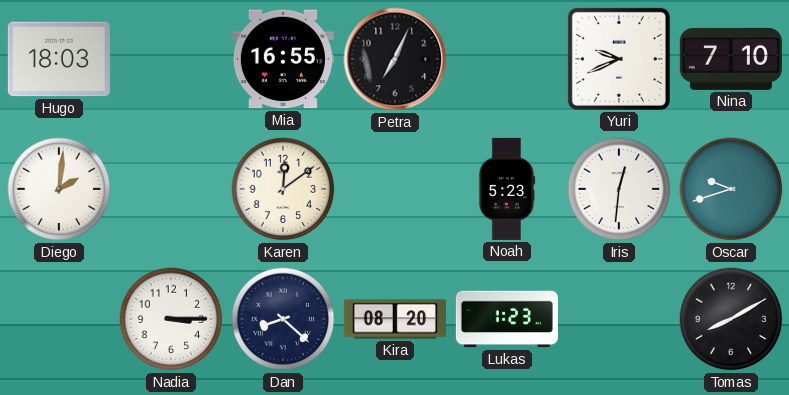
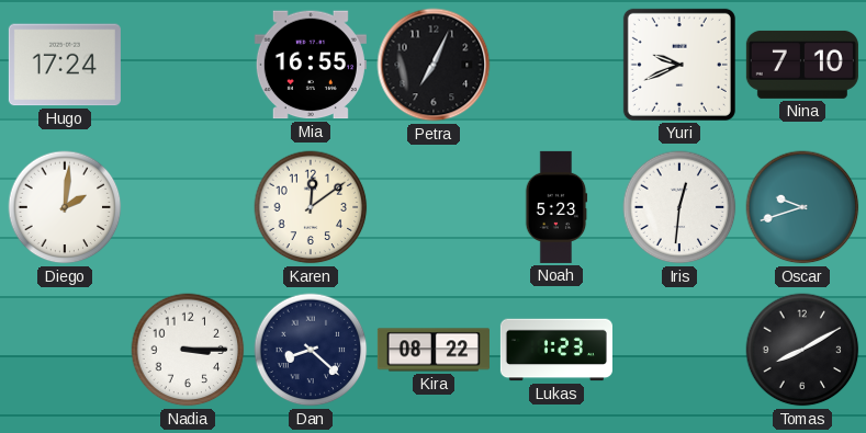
Hugo: 18:03 -> 17:24 (65, 65)
Kira: 08:20 -> 08:22 (434, 350)
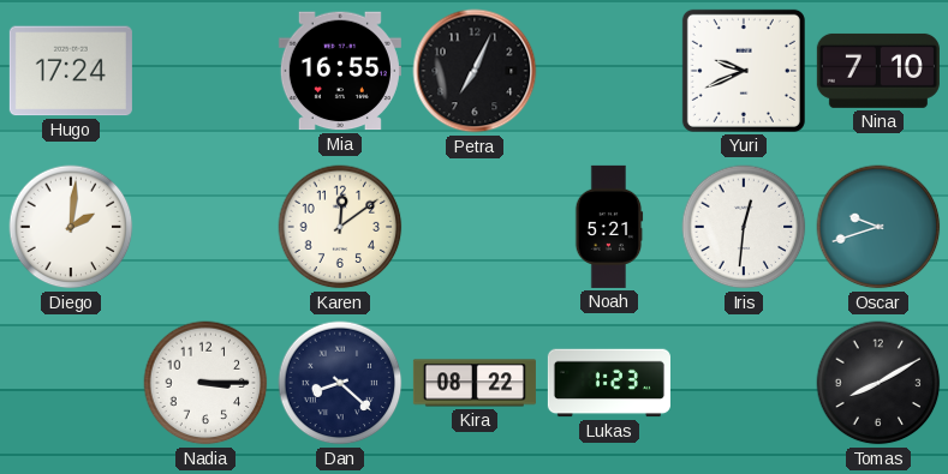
Noah: 5:23 -> 5:21 (609, 227)
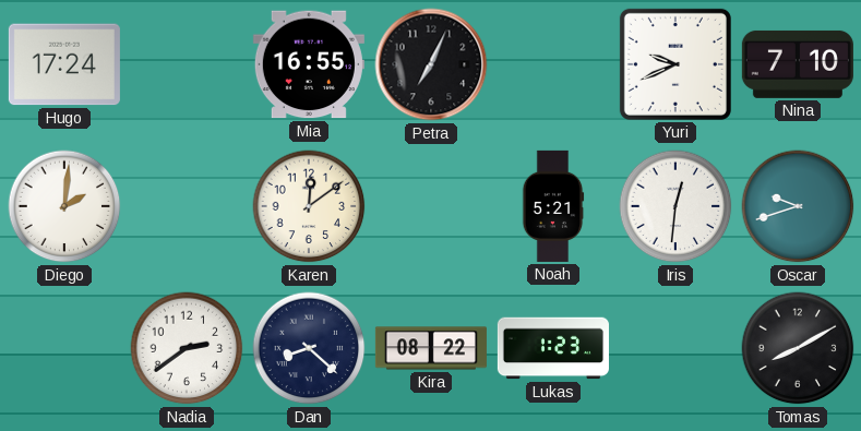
Nadia: 3:15 -> 2:39 (187, 348)
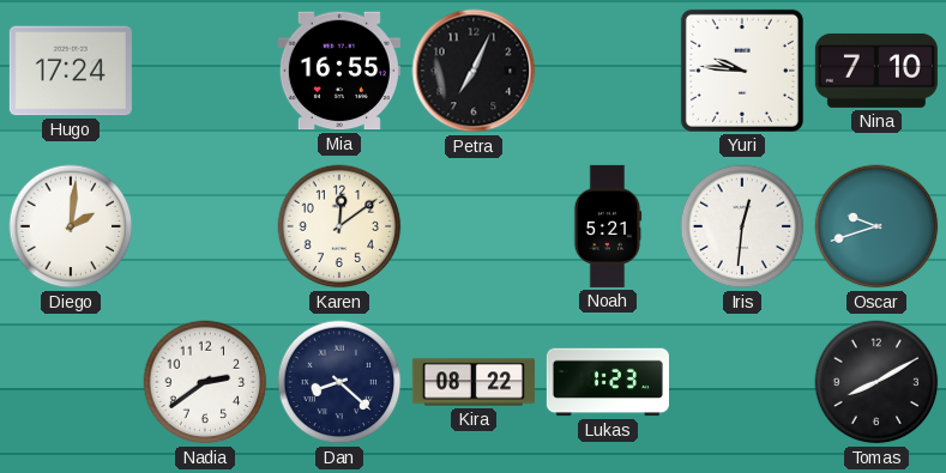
Yuri: 9:41 -> 9:46 (742, 71)
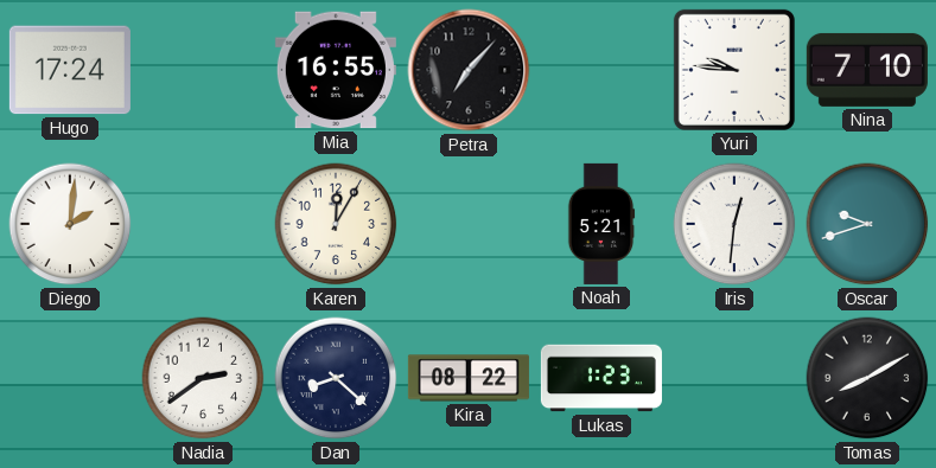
Petra: 7:04 -> 7:07 (469, 70)
Karen: 12:09 -> 12:05 (336, 224)
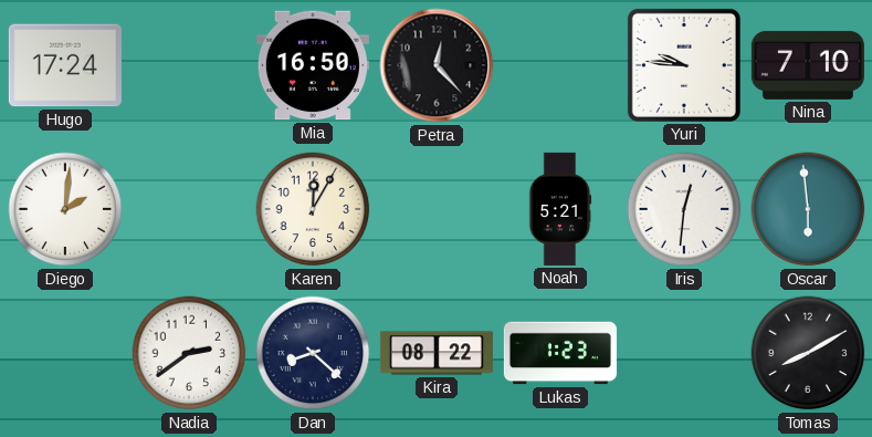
Mia: 16:55 -> 16:50 (313, 65)
Petra: 7:07 -> 12:23 (437, 65)
Oscar: 9:42 -> 5:59 (808, 209)
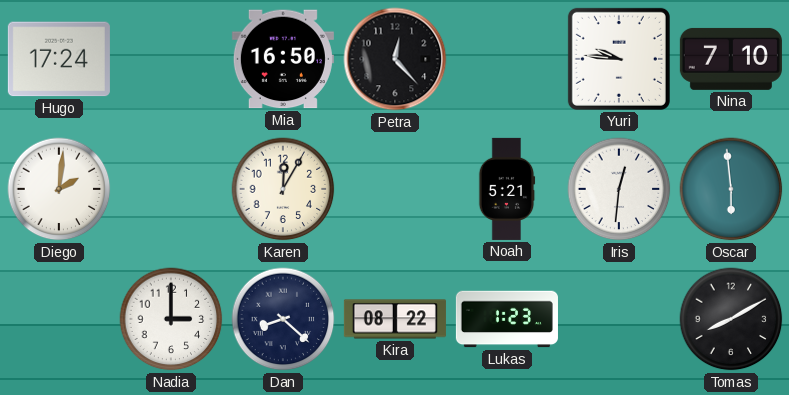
Nadia: 2:39 -> 3:00 (171, 319)
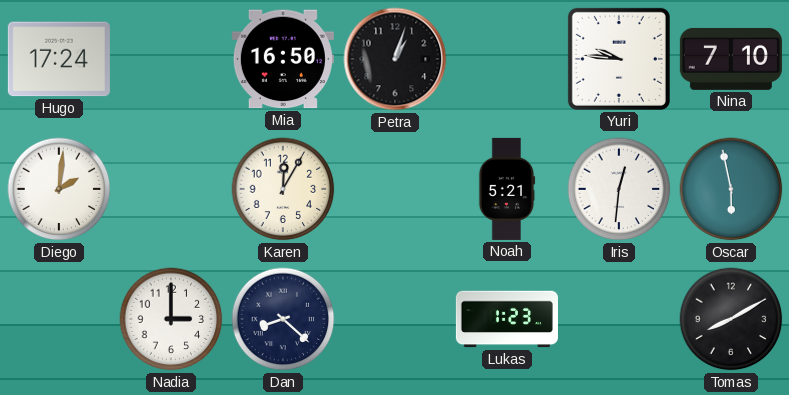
Petra: 12:23 -> 1:03 (395, 59)
Oscar: 5:59 -> 5:58 (731, 189)
Kira: 08:22 -> none (395, 319)
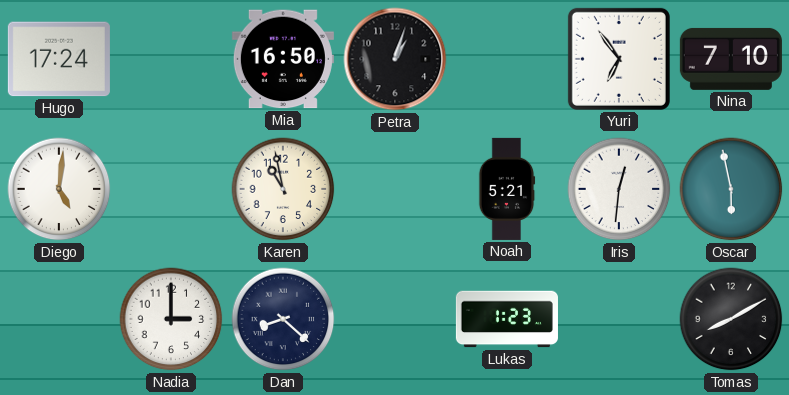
Yuri: 9:46 -> 6:54 (619, 59)
Diego: 2:01 -> 5:01 (59, 189)
Karen: 12:05 -> 10:58 (283, 189)
